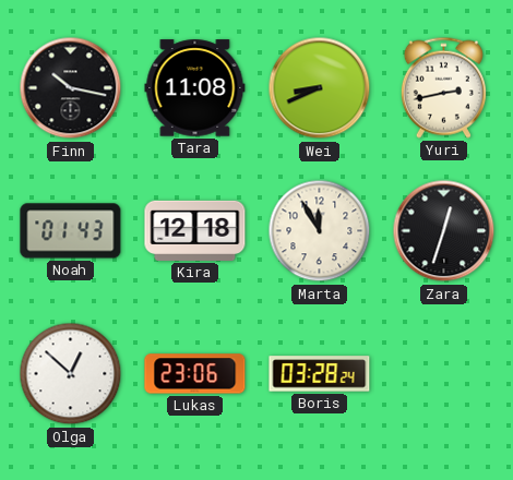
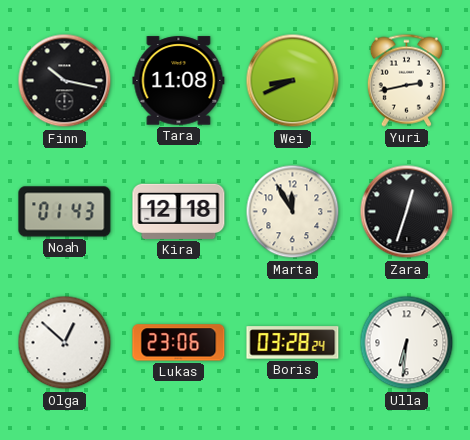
Ulla: none -> 6:31 (407, 343)
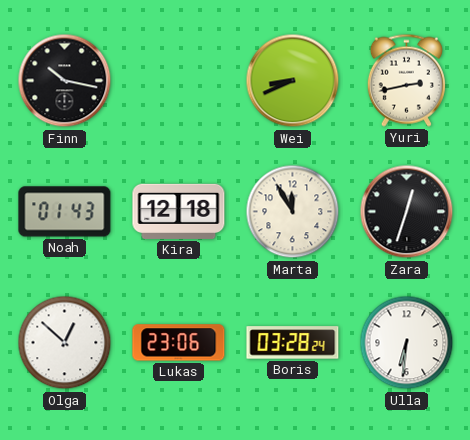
Tara: 11:08 -> none (179, 81)
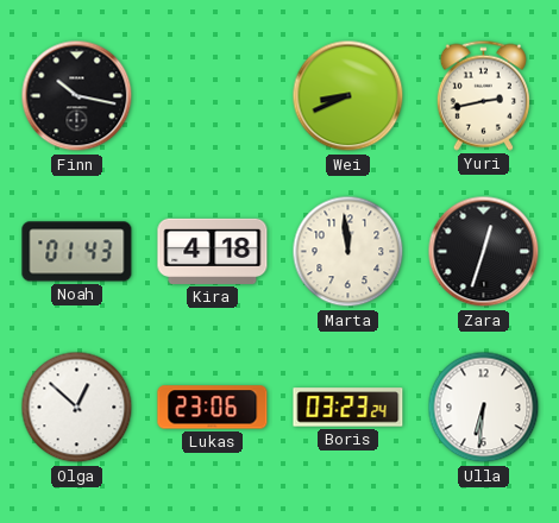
Kira: 12:18 -> 4:18 (213, 251)
Marta: 11:55 -> 11:59 (348, 252)
Boris: 03:28 -> 03:23 (348, 408)
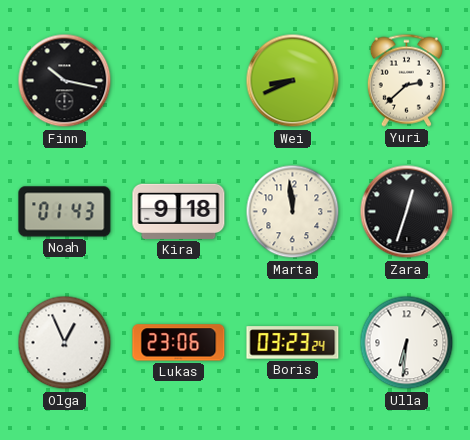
Yuri: 2:43 -> 2:38 (406, 80)
Kira: 4:18 -> 9:18 (179, 211)
Olga: 12:52 -> 12:56 (65, 343)
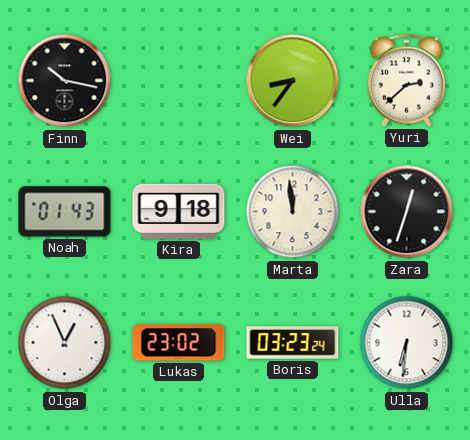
Wei: 8:41 -> 8:36 (293, 81)
Lukas: 23:06 -> 23:02 (179, 343)
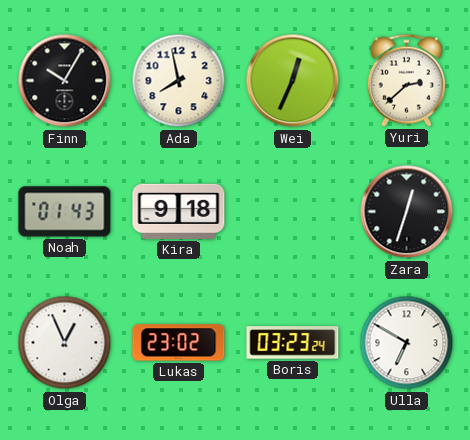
Finn: 10:17 -> 10:05 (65, 81)
Ada: none -> 7:58 (179, 81)
Wei: 8:36 -> 12:34 (293, 81)
Marta: 11:59 -> none (293, 212)
Ulla: 6:31 -> 6:50 (407, 343)
